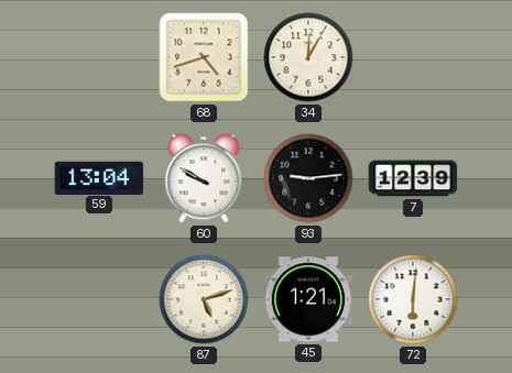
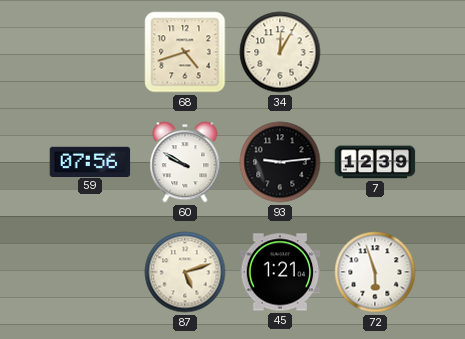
59: 13:04 -> 07:56 (90, 161)
72: 6:01 -> 5:57 (375, 272)
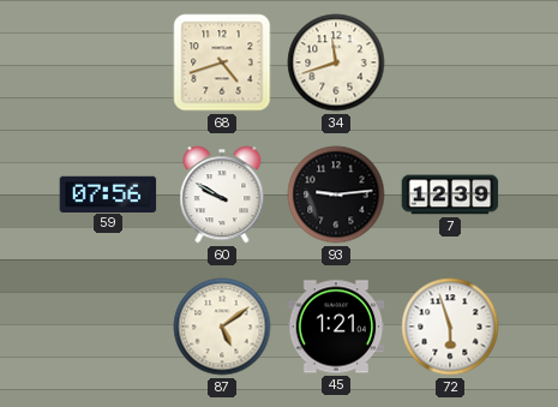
34: 12:05 -> 11:42 (336, 62)
87: 5:12 -> 5:09 (222, 327)
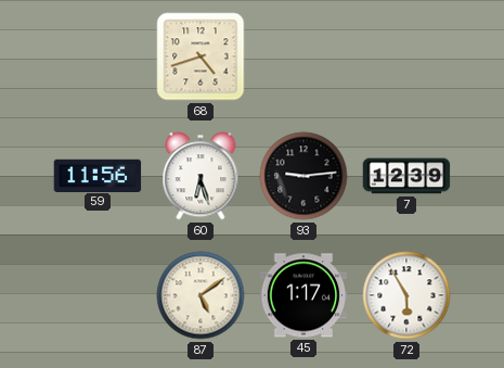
34: 11:42 -> none (336, 62)
59: 07:56 -> 11:56 (98, 175)
60: 9:50 -> 6:27 (201, 176)
45: 1:21 -> 1:17 (303, 295)
72: 5:57 -> 5:55 (406, 295)
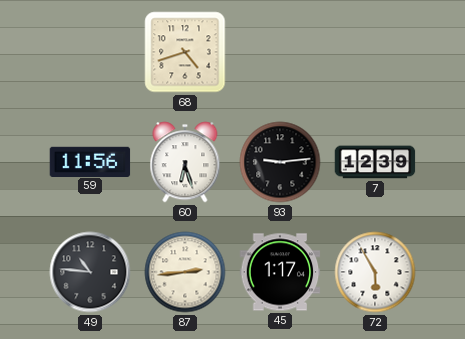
49: none -> 10:46 (90, 272)
87: 5:09 -> 2:44 (185, 272)
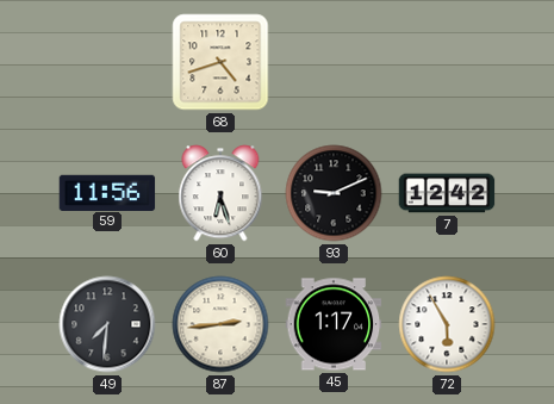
93: 9:14 -> 9:11 (334, 193)
7: 12:39 -> 12:42 (447, 193)
49: 10:46 -> 7:31 (107, 324)
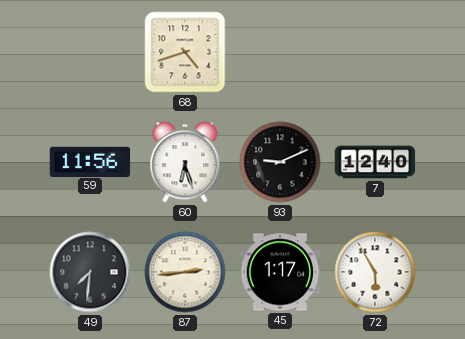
7: 12:42 -> 12:40 (375, 162)
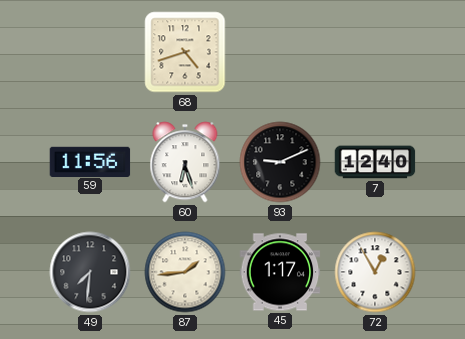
87: 2:44 -> 1:44 (185, 272)
72: 5:55 -> 12:55 (375, 272)
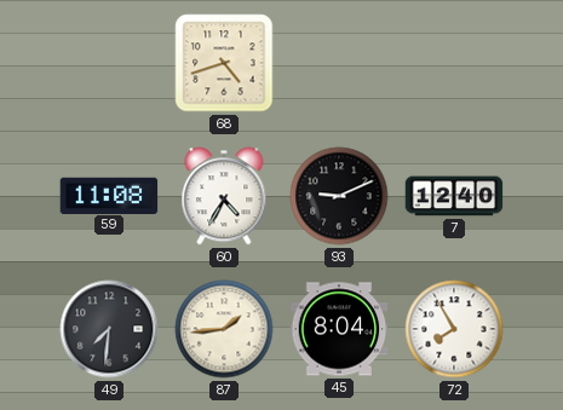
59: 11:56 -> 11:08 (109, 195)
60: 6:27 -> 4:35 (224, 196)
45: 1:17 -> 8:04 (339, 329)
72: 12:55 -> 7:55 (454, 329)
